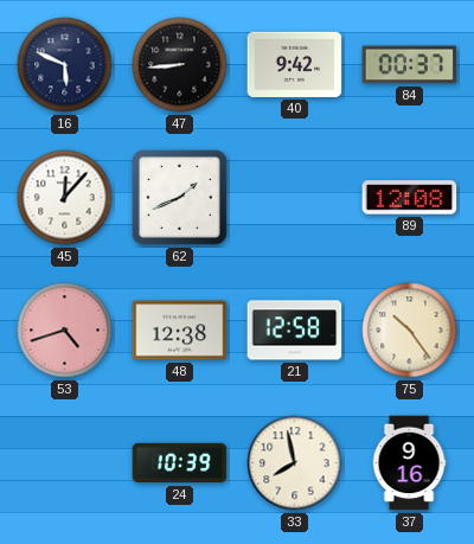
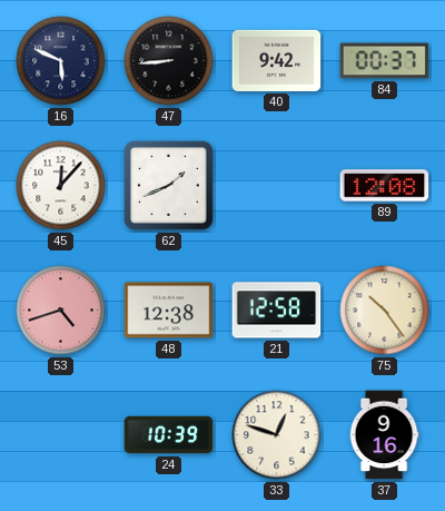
33: 7:58 -> 12:48 (277, 435)
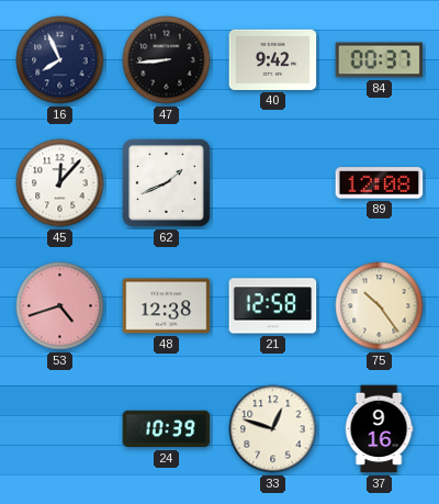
16: 5:49 -> 7:56 (60, 60)
